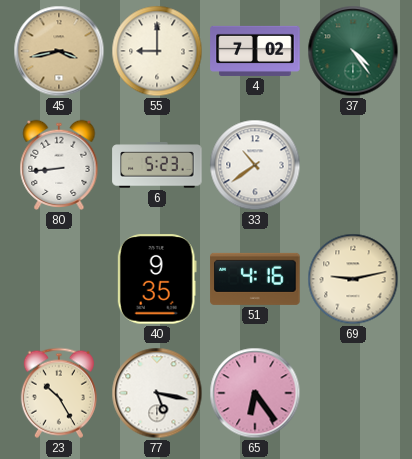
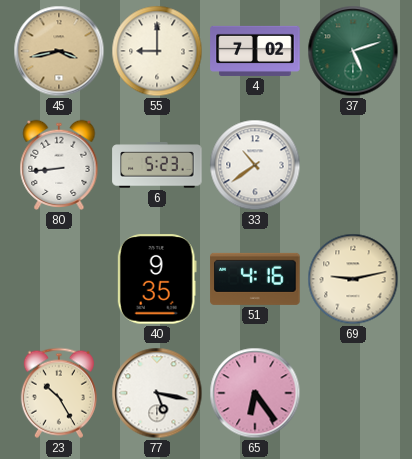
37: 4:24 -> 5:12 (353, 51)
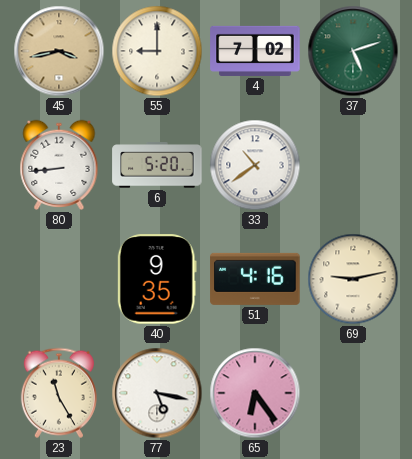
6: 5:23 -> 5:20 (157, 165)
23: 10:25 -> 11:25 (59, 393)
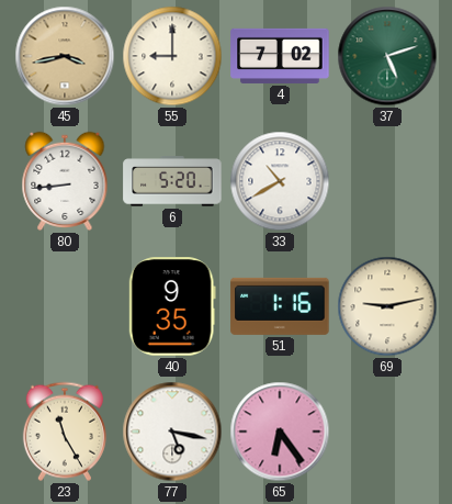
33: 10:39 -> 10:40 (280, 181)
51: 4:16 -> 1:16 (280, 306)
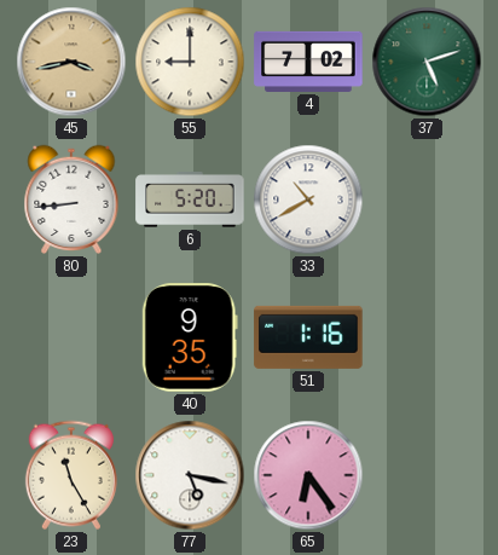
69: 9:13 -> none (387, 306)
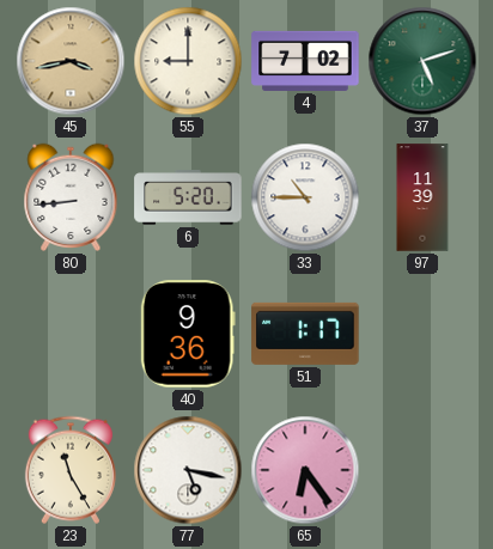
33: 10:40 -> 10:45 (305, 197)
97: none -> 11:39 (422, 197)
40: 9:35 -> 9:36 (188, 334)
51: 1:16 -> 1:17 (305, 334)
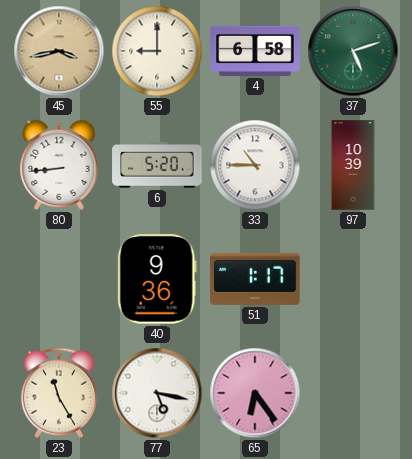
4: 7:02 -> 6:58 (255, 51)
97: 11:39 -> 10:39 (353, 165)
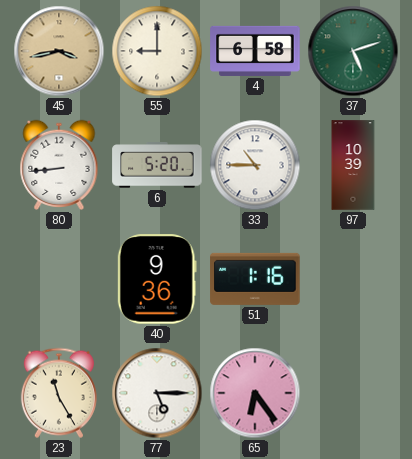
51: 1:17 -> 1:16 (255, 279)
77: 5:17 -> 5:15 (157, 393)
